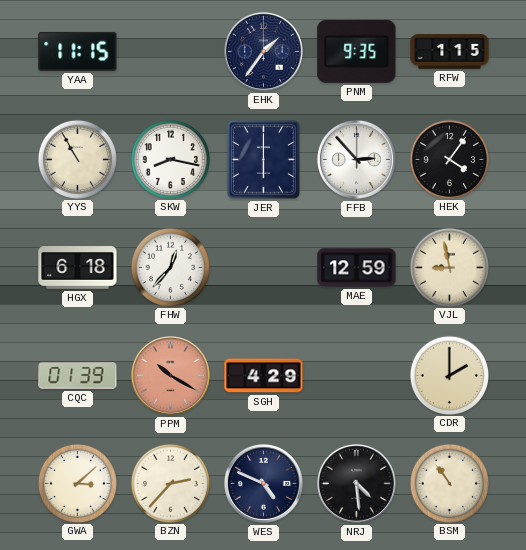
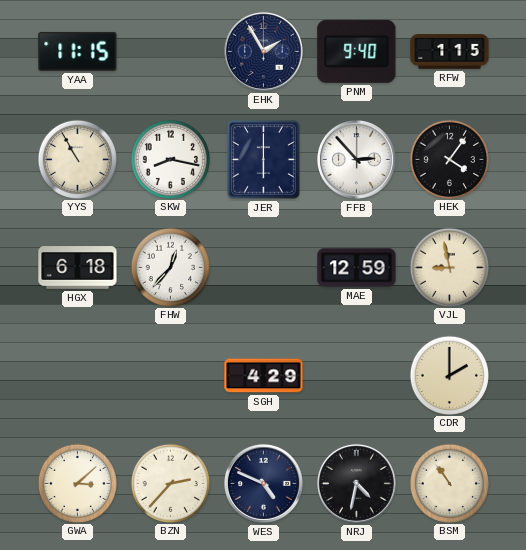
EHK: 1:36 -> 1:55 (263, 51)
PNM: 9:35 -> 9:40 (357, 51)
CQC: 01:39 -> none (78, 376)
PPM: 10:20 -> none (170, 375)
NRJ: 4:29 -> 4:32 (356, 483)
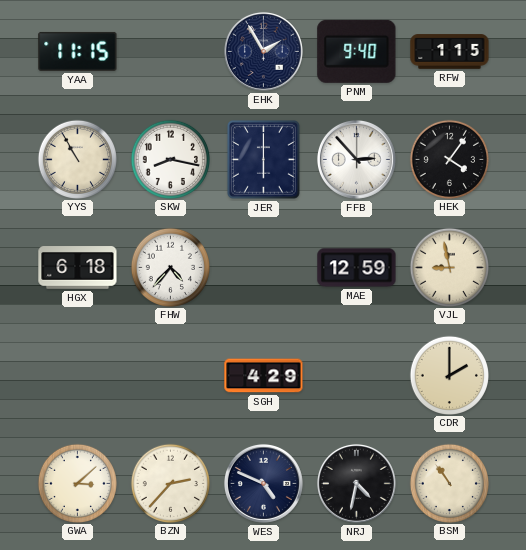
FHW: 12:37 -> 4:37 (170, 267)
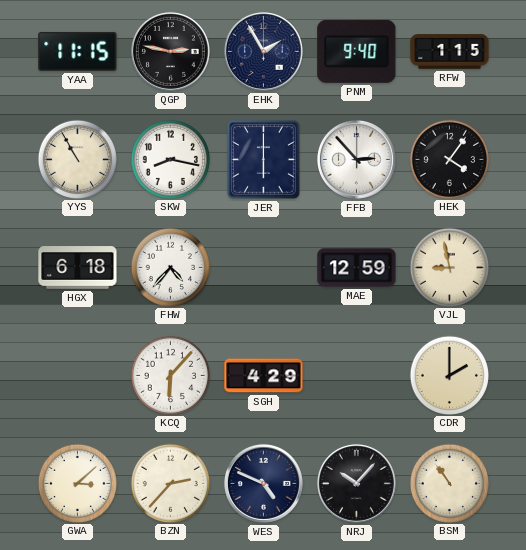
QGP: none -> 2:47 (170, 51)
KCQ: none -> 6:07 (170, 375)
NRJ: 4:32 -> 10:07 (356, 483)
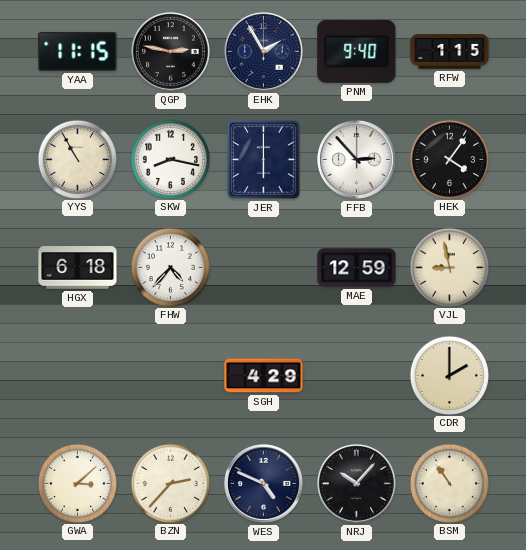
KCQ: 6:07 -> none (170, 375)
